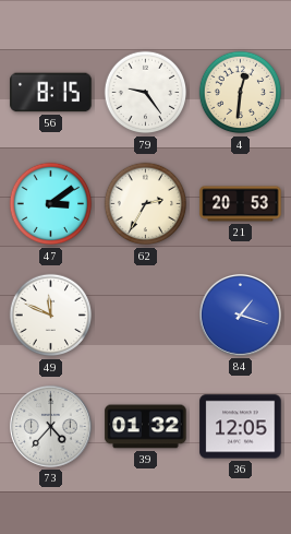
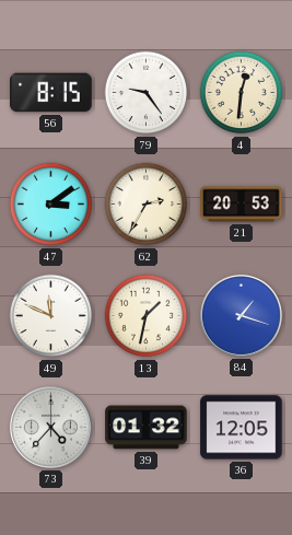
13: none -> 1:32 (147, 316)
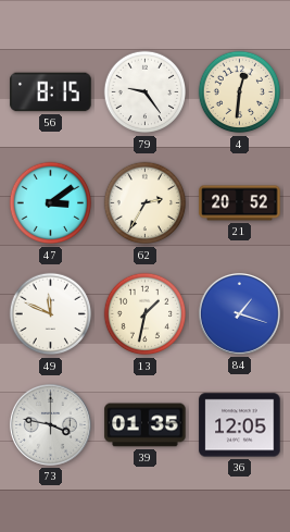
21: 20:53 -> 20:52 (240, 203)
73: 4:37 -> 3:47 (50, 424)
39: 01:32 -> 01:35 (146, 425)
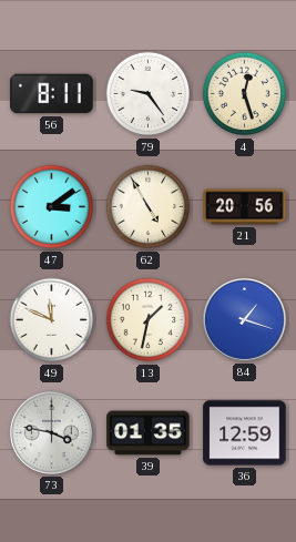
56: 8:15 -> 8:11 (52, 94)
4: 12:31 -> 12:27 (245, 94)
62: 2:35 -> 4:55 (149, 207)
21: 20:52 -> 20:56 (245, 207)
36: 12:05 -> 12:59 (245, 433)
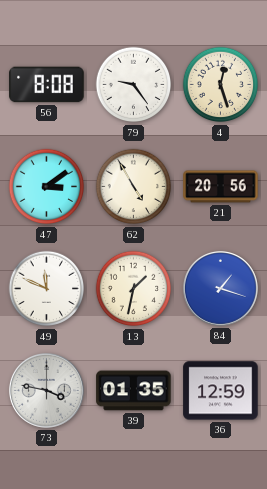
56: 8:11 -> 8:08 (47, 85)
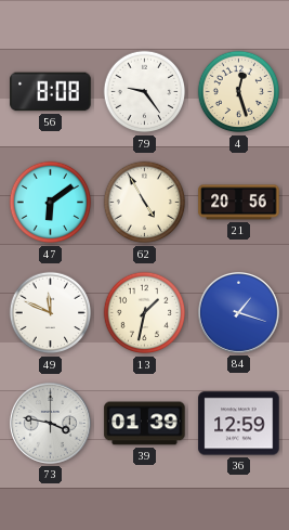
47: 3:09 -> 6:09 (51, 203)
39: 01:35 -> 01:39 (145, 424)
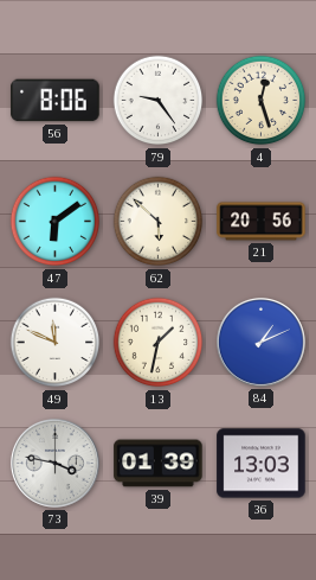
56: 8:08 -> 8:06 (56, 101)
62: 4:55 -> 5:52 (159, 222)
84: 1:18 -> 1:11 (260, 342)
36: 12:59 -> 13:03 (262, 464)
